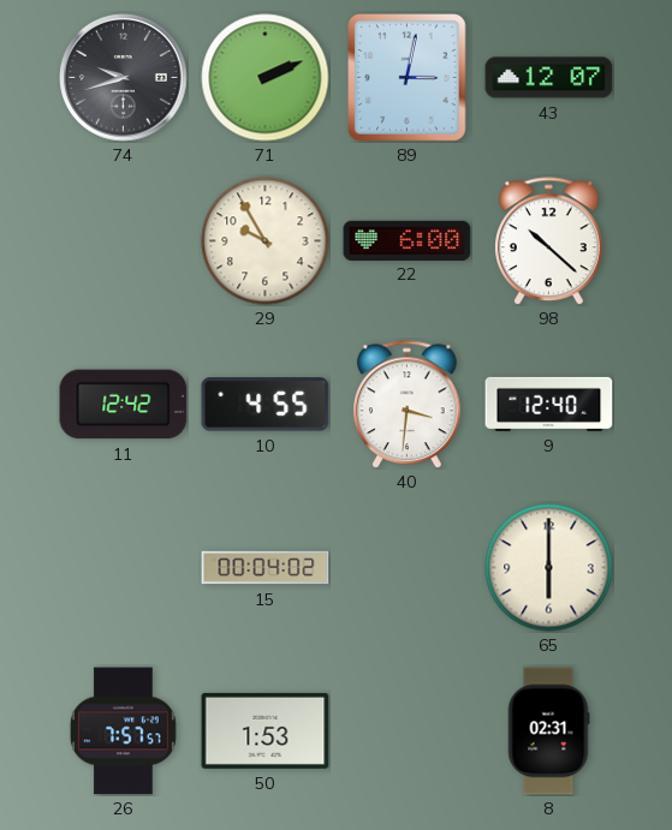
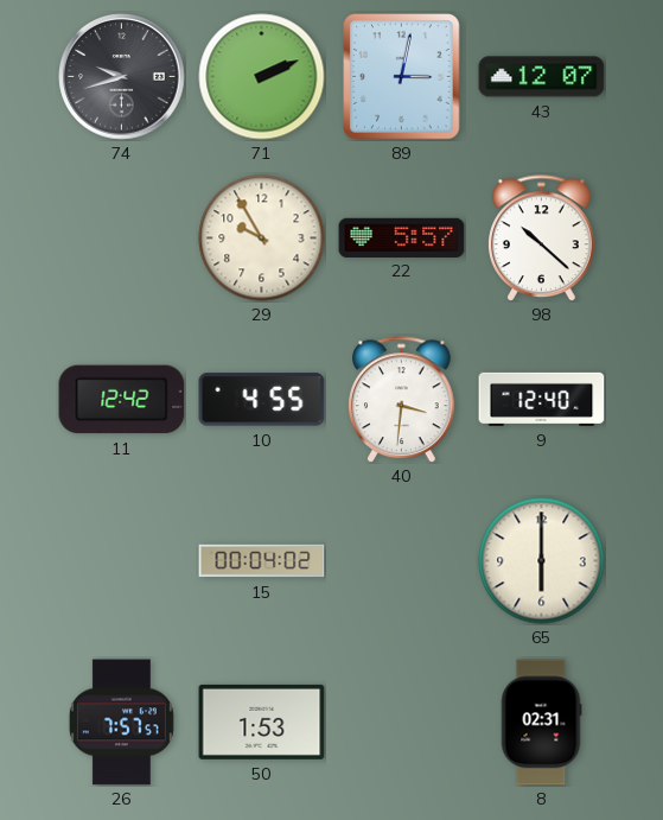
22: 6:00 -> 5:57 (402, 237)
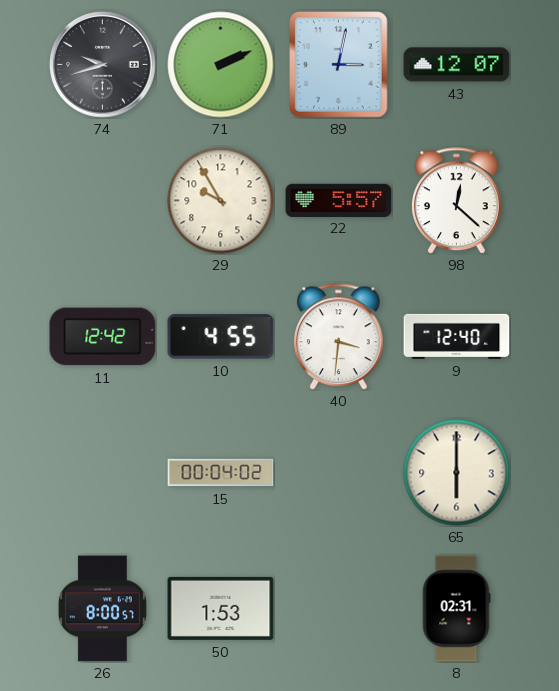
98: 10:22 -> 12:22 (457, 201)
26: 7:57 -> 8:00 (102, 609)
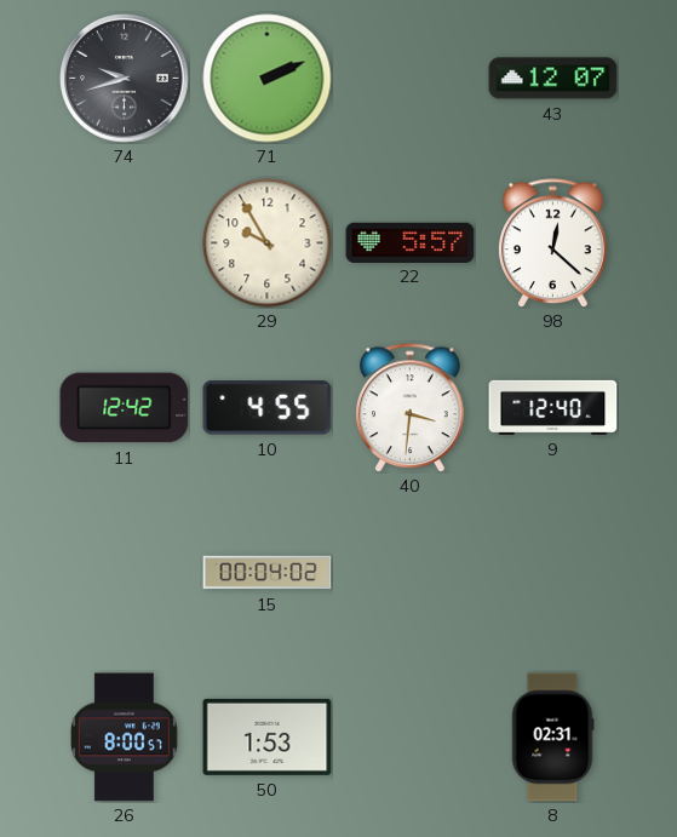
89: 3:02 -> none (339, 65)
65: 6:00 -> none (457, 473)
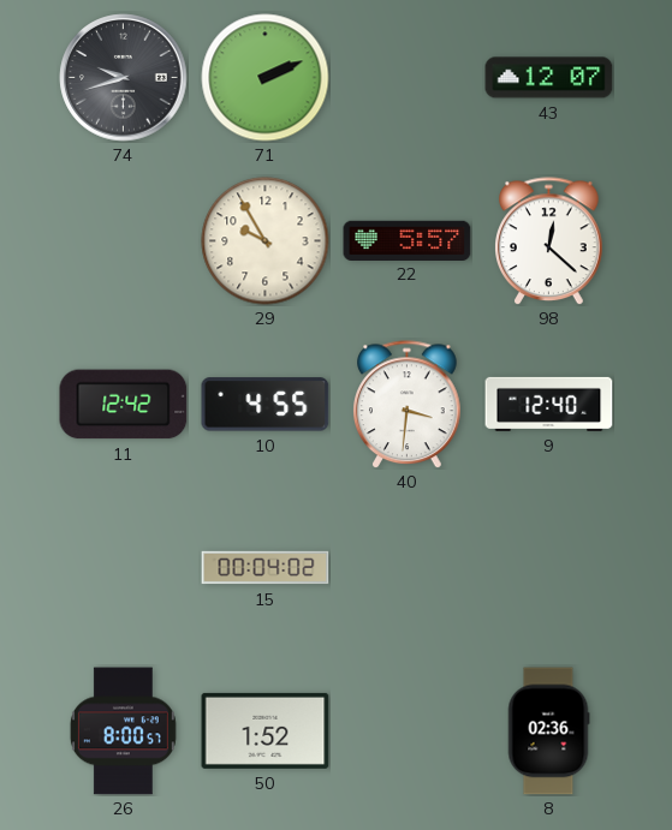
50: 1:53 -> 1:52 (266, 730)
8: 02:31 -> 02:36 (548, 732)
